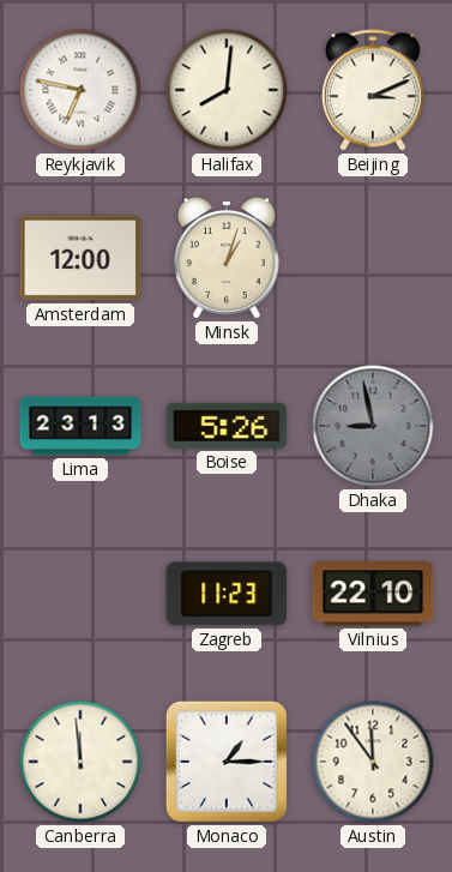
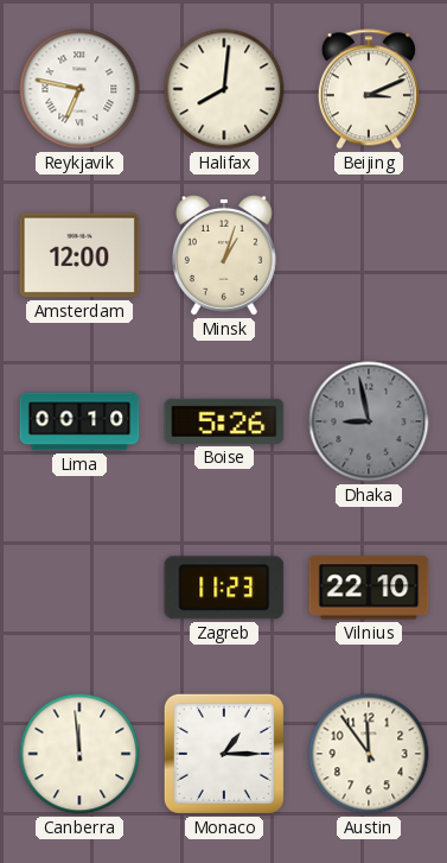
Lima: 23:13 -> 00:10 (79, 421)
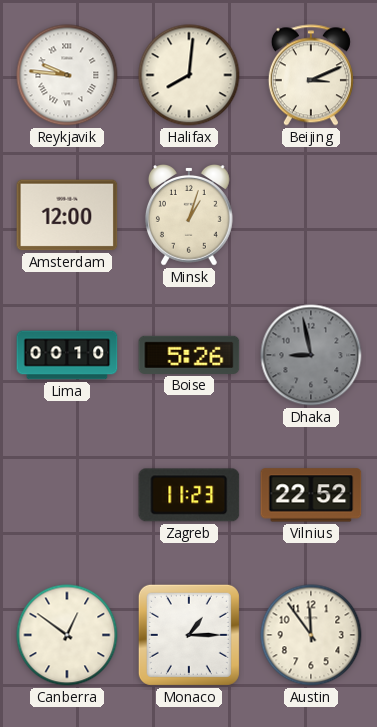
Reykjavik: 6:47 -> 9:46 (67, 75)
Vilnius: 22:10 -> 22:52 (311, 495)
Canberra: 11:59 -> 12:51 (67, 635)
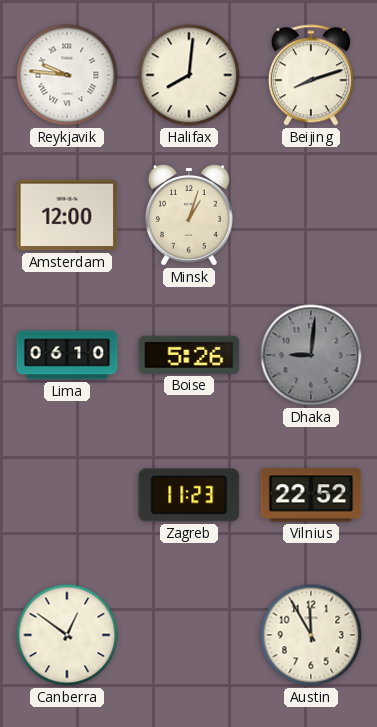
Beijing: 3:11 -> 8:12 (311, 75)
Lima: 00:10 -> 06:10 (67, 355)
Dhaka: 8:58 -> 9:01 (311, 355)
Monaco: 1:15 -> none (189, 635)
Austin: 11:54 -> 11:55 (311, 635)
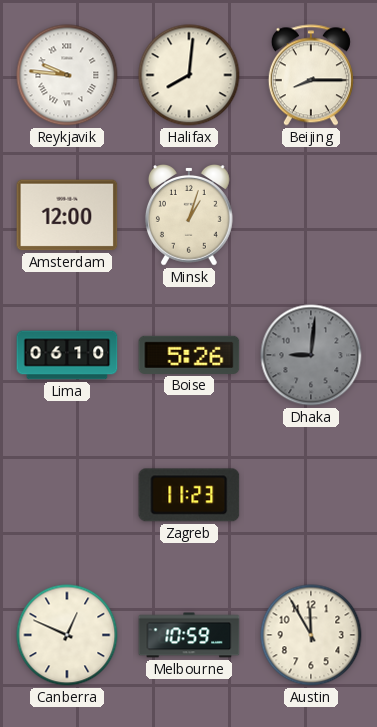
Beijing: 8:12 -> 8:15 (311, 75)
Vilnius: 22:52 -> none (311, 495)
Canberra: 12:51 -> 12:49 (67, 635)
Melbourne: none -> 10:59 (189, 635)
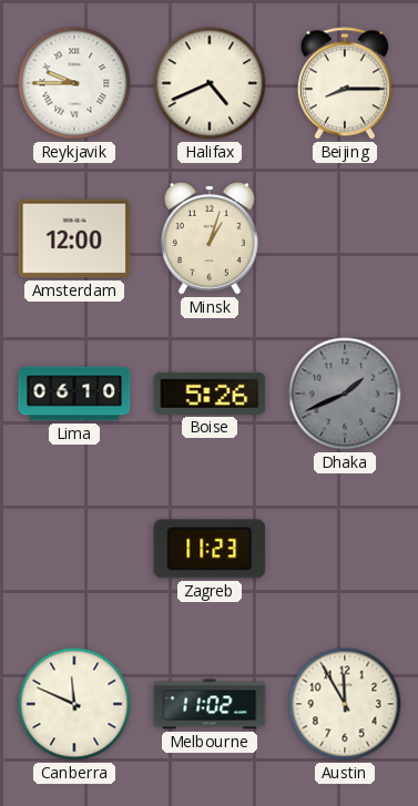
Reykjavik: 9:46 -> 9:45 (74, 83)
Halifax: 8:01 -> 4:41 (210, 83)
Dhaka: 9:01 -> 1:41 (345, 394)
Canberra: 12:49 -> 11:49 (74, 704)
Melbourne: 10:59 -> 11:02 (210, 704)
